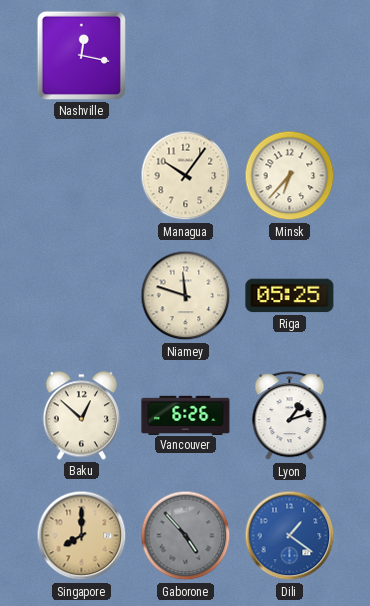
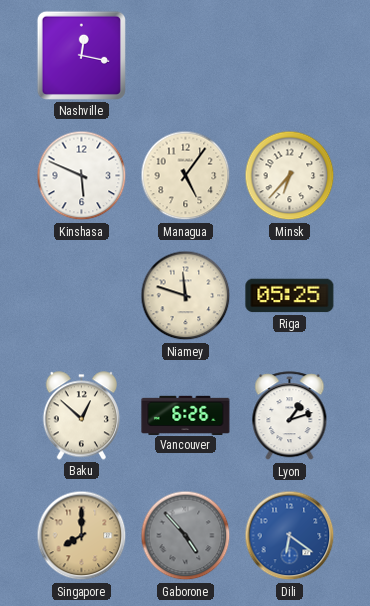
Kinshasa: none -> 5:49 (82, 176)
Managua: 10:06 -> 5:06 (186, 176)
Dili: 1:21 -> 6:21 (290, 536)
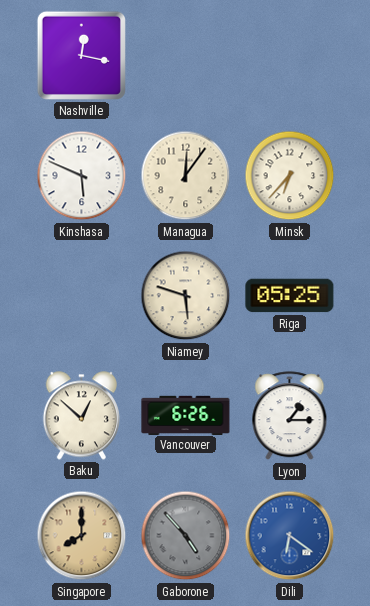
Managua: 5:06 -> 12:06 (186, 176)
Niamey: 11:48 -> 5:48 (186, 296)
Lyon: 1:12 -> 1:15 (290, 416)
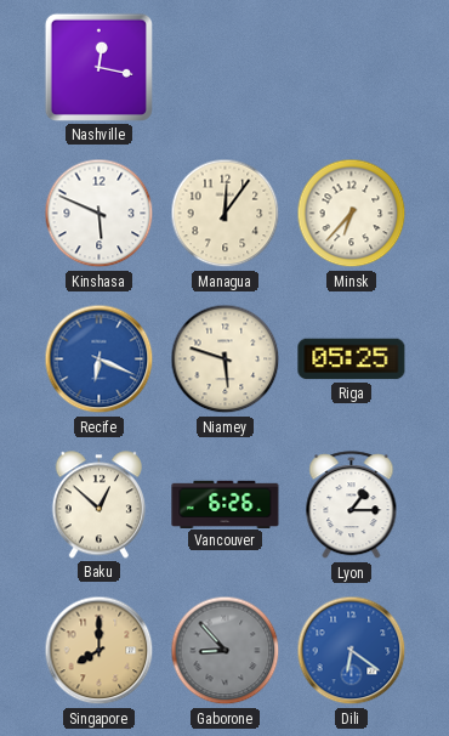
Recife: none -> 6:19 (100, 359)
Gaborone: 4:53 -> 8:53 (226, 651)
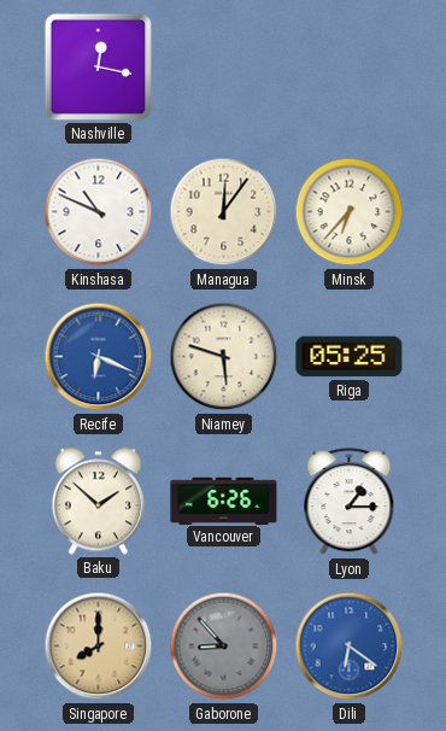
Kinshasa: 5:49 -> 10:49 (99, 212)
Baku: 12:52 -> 1:52 (98, 502)
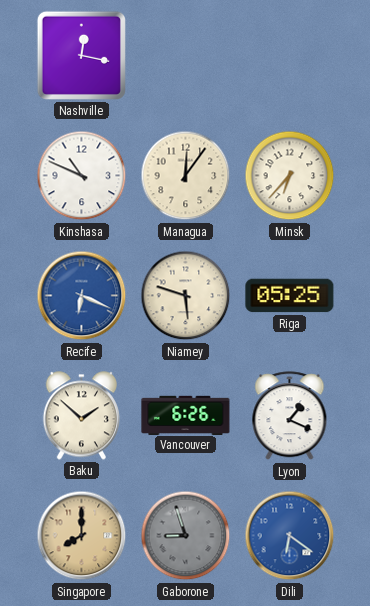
Lyon: 1:15 -> 1:19 (290, 416)
Gaborone: 8:53 -> 8:57 (186, 536)
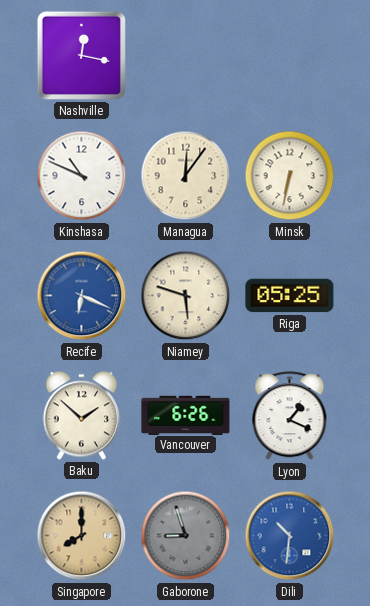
Minsk: 6:37 -> 6:32 (290, 176)
Dili: 6:21 -> 10:31 (290, 536)
